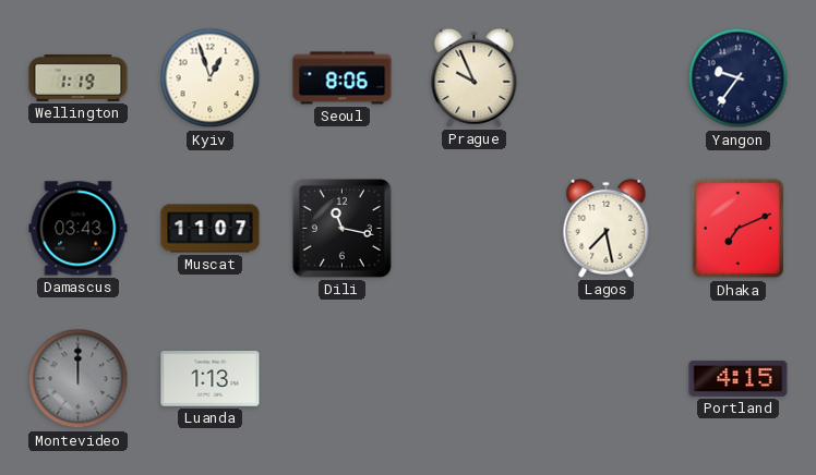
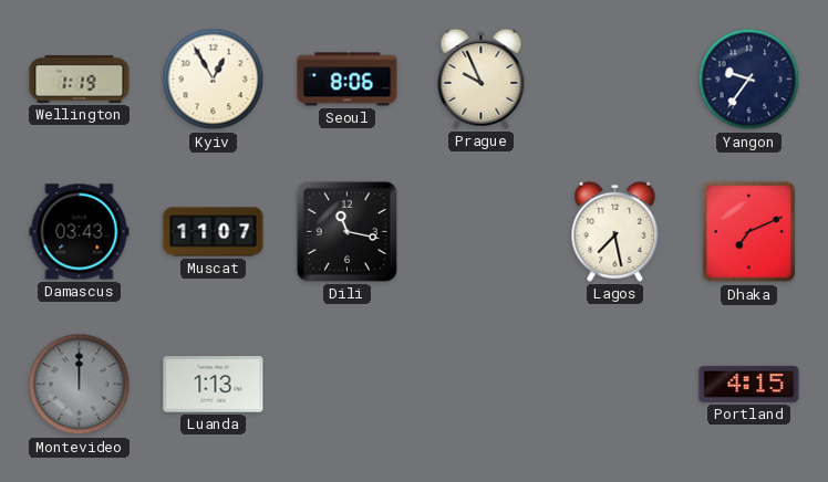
Kyiv: 12:57 -> 12:55 (214, 80)
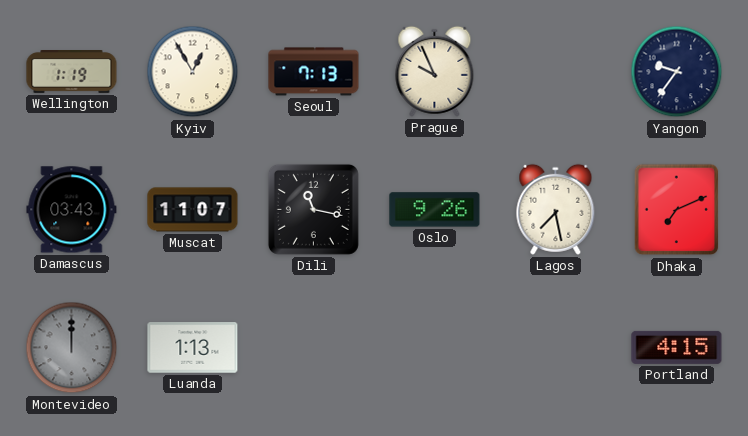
Seoul: 8:06 -> 7:13 (314, 72)
Oslo: none -> 9:26 (435, 210)
